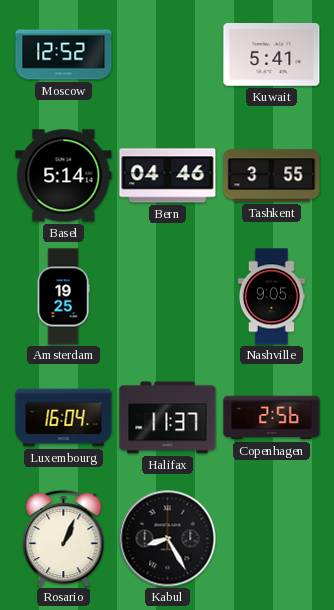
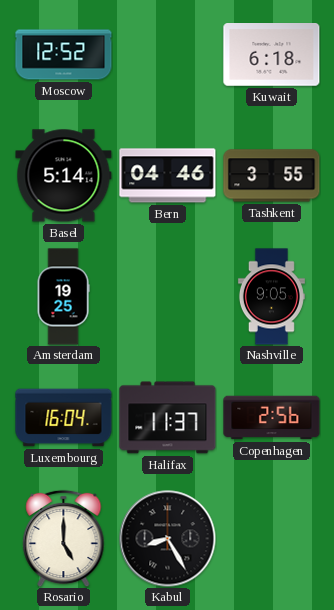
Kuwait: 5:41 -> 6:18 (272, 55)
Rosario: 1:04 -> 5:00 (64, 538)
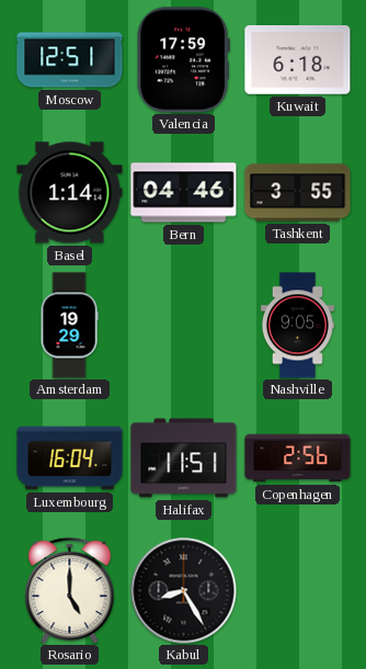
Moscow: 12:52 -> 12:51 (70, 60)
Valencia: none -> 17:59 (183, 60)
Basel: 5:14 -> 1:14 (70, 193)
Amsterdam: 19:25 -> 19:29 (69, 326)
Halifax: 11:37 -> 11:51 (184, 458)
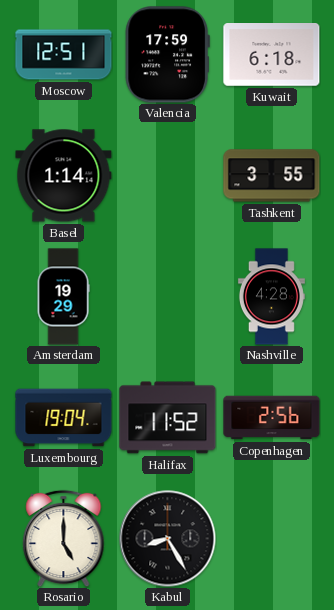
Bern: 04:46 -> none (184, 193)
Nashville: 9:05 -> 4:28 (271, 297)
Luxembourg: 16:04 -> 19:04 (64, 418)
Halifax: 11:51 -> 11:52 (168, 418)
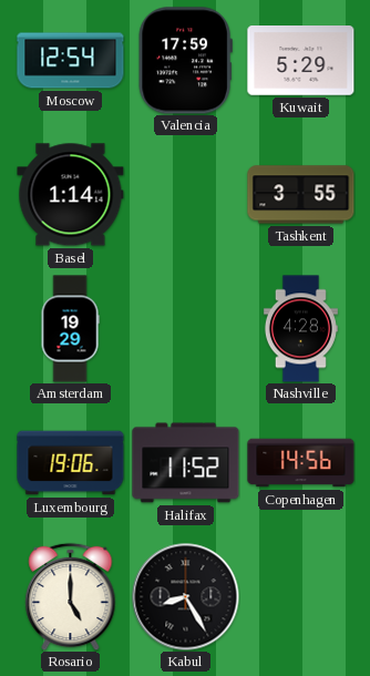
Moscow: 12:51 -> 12:54 (71, 61)
Kuwait: 6:18 -> 5:29 (301, 61)
Luxembourg: 19:04 -> 19:06 (71, 463)
Copenhagen: 2:56 -> 14:56 (301, 463)
